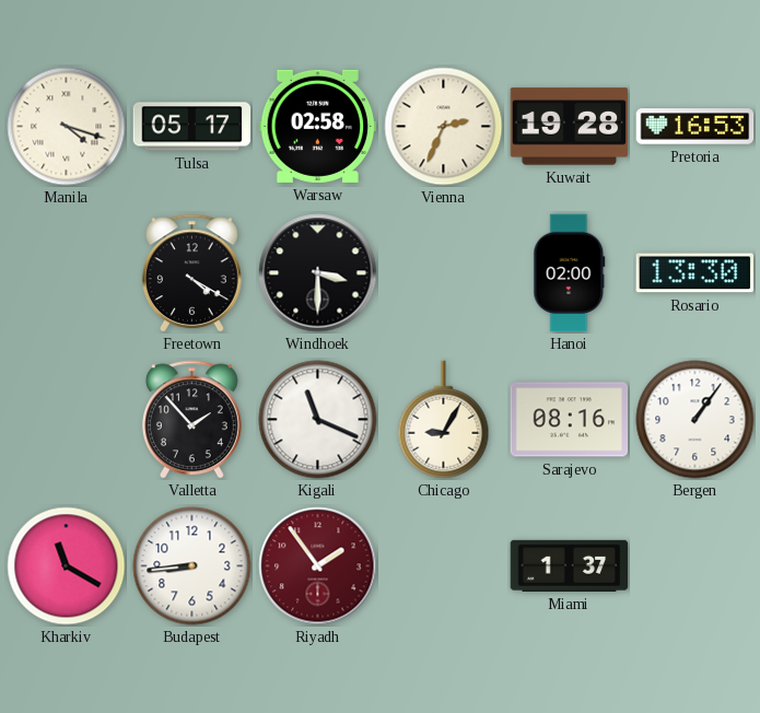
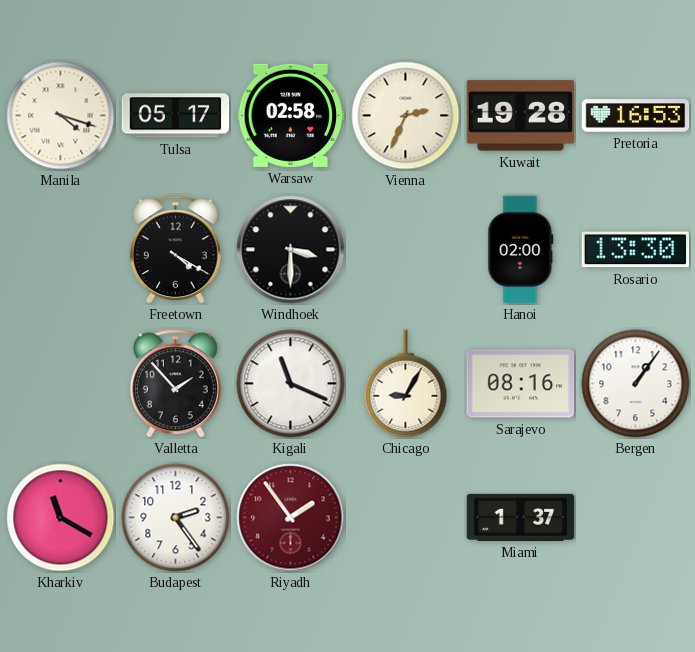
Budapest: 8:44 -> 2:24 (176, 518)
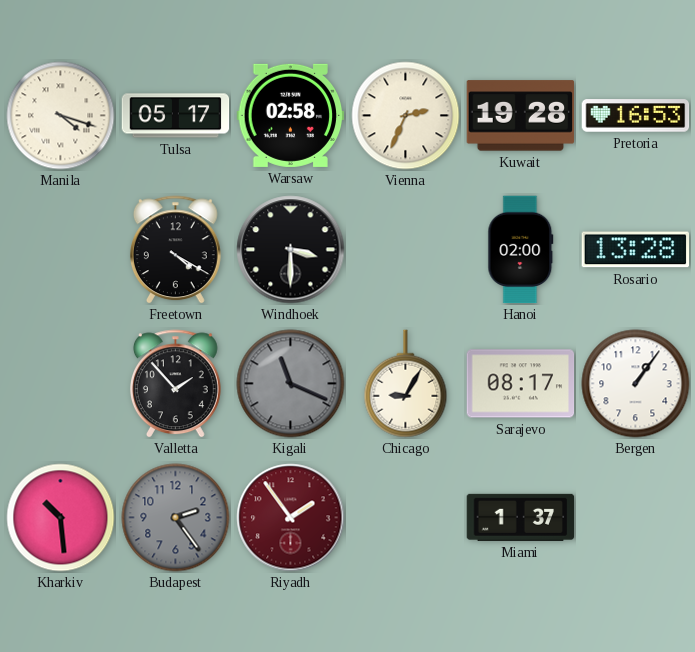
Rosario: 13:30 -> 13:28 (635, 250)
Kigali dial: white -> grey (291, 384)
Sarajevo: 08:16 -> 08:17 (521, 384)
Kharkiv: 11:20 -> 10:29 (61, 518)
Budapest dial: white -> grey (176, 518)
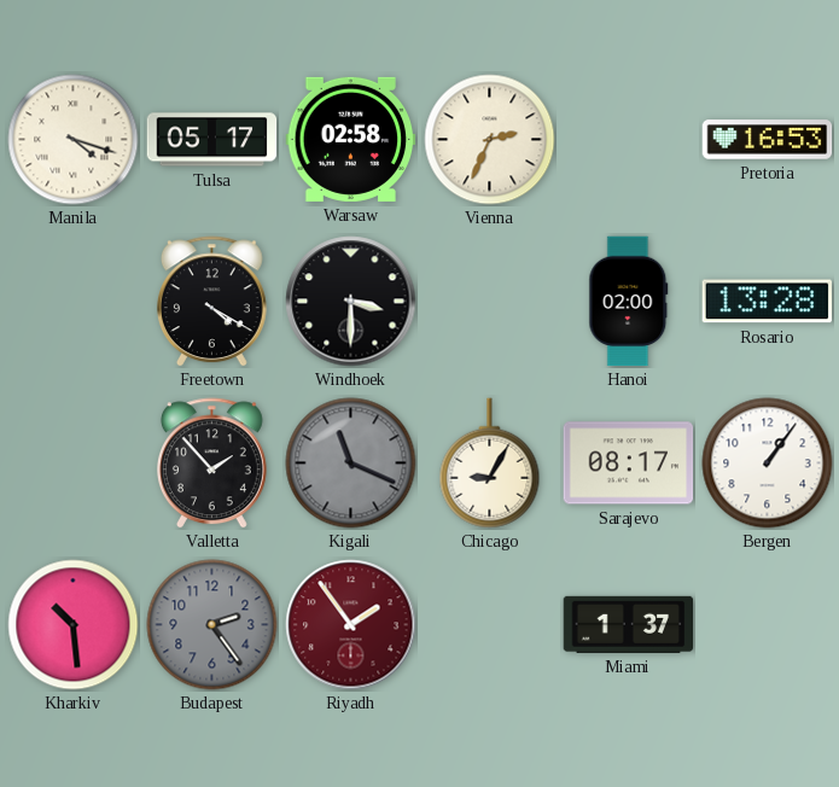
Kuwait: 19:28 -> none (521, 116)
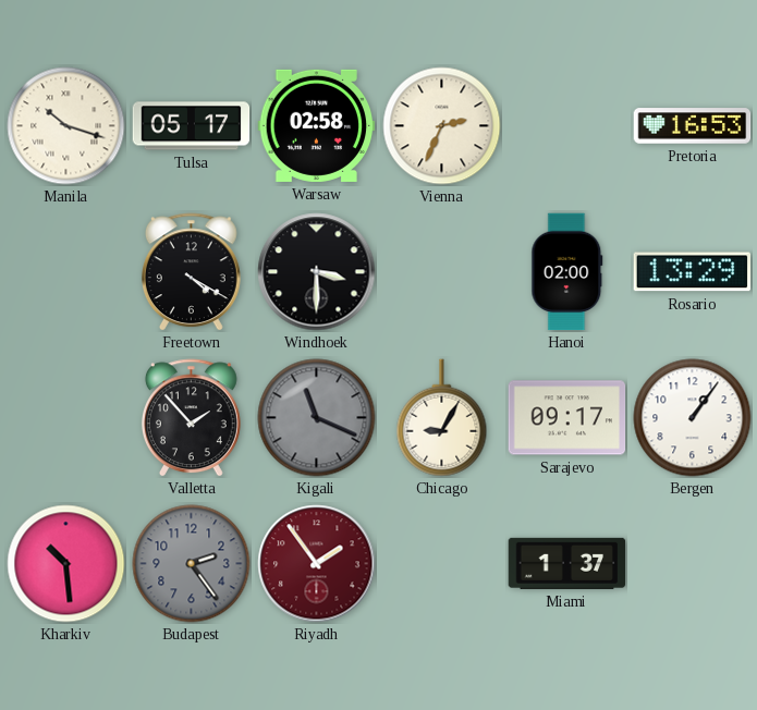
Manila: 4:18 -> 10:18 (66, 126)
Rosario: 13:28 -> 13:29 (692, 272)
Sarajevo: 08:17 -> 09:17 (567, 418)
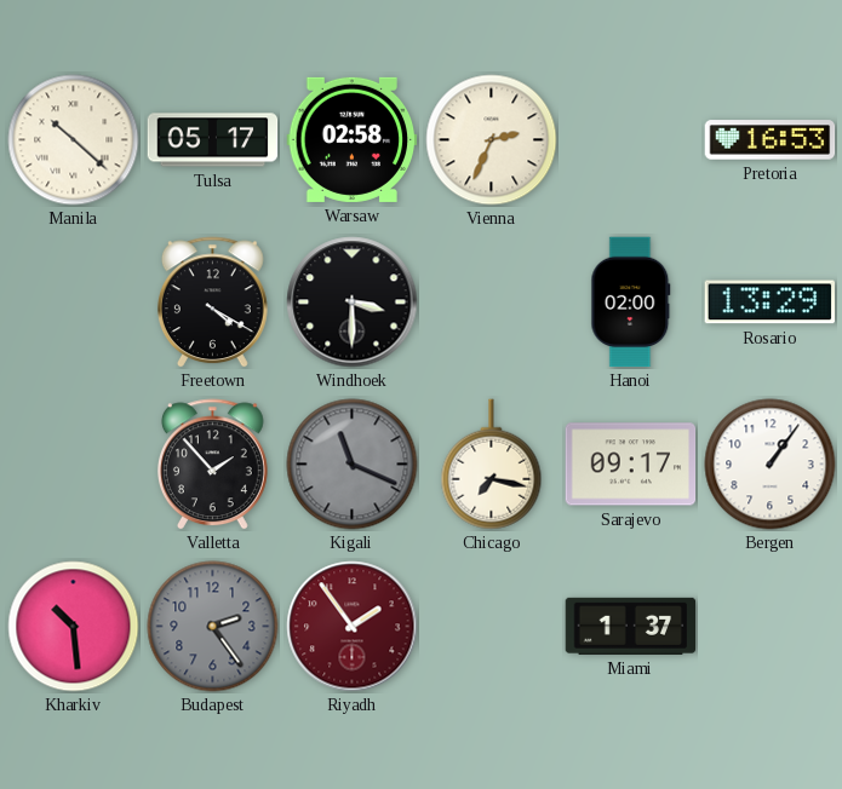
Manila: 10:18 -> 10:22 (74, 140)
Chicago: 9:05 -> 7:17 (492, 465)
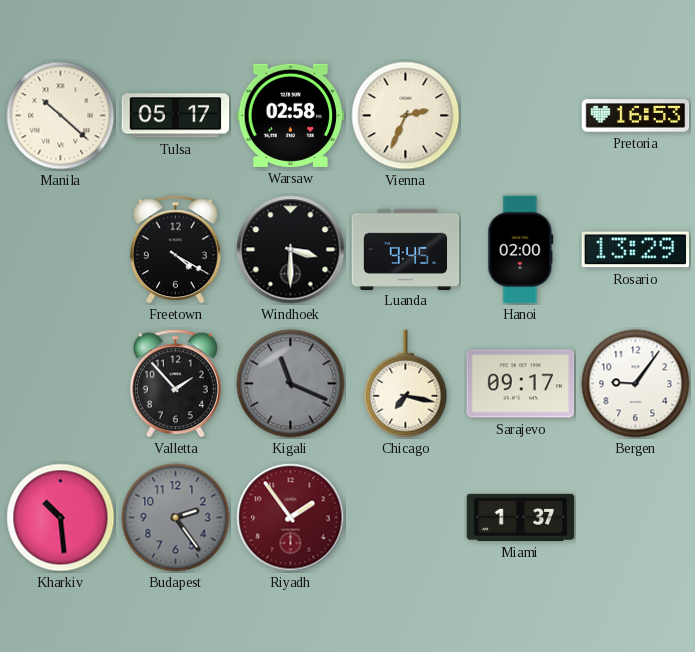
Luanda: none -> 9:45 (406, 249)
Bergen: 1:06 -> 9:06 (636, 384)
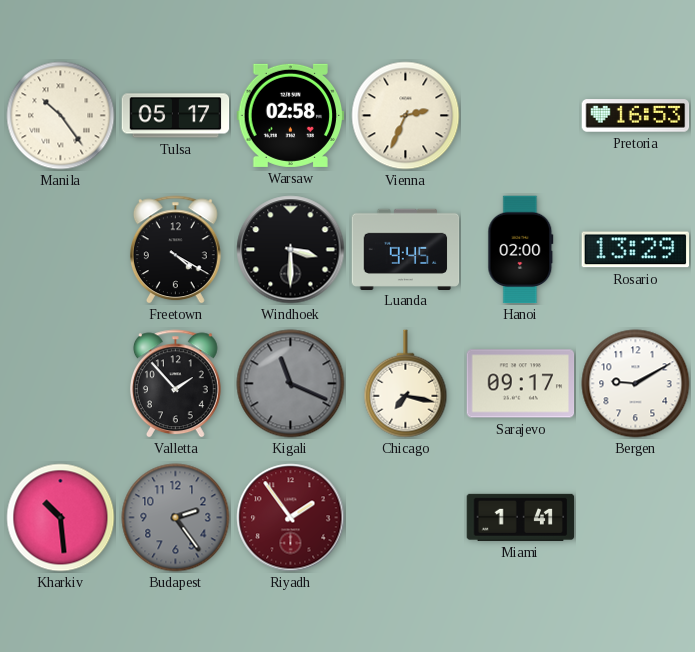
Manila: 10:22 -> 10:24 (61, 116)
Bergen: 9:06 -> 9:10 (636, 384)
Miami: 1:37 -> 1:41 (521, 517)
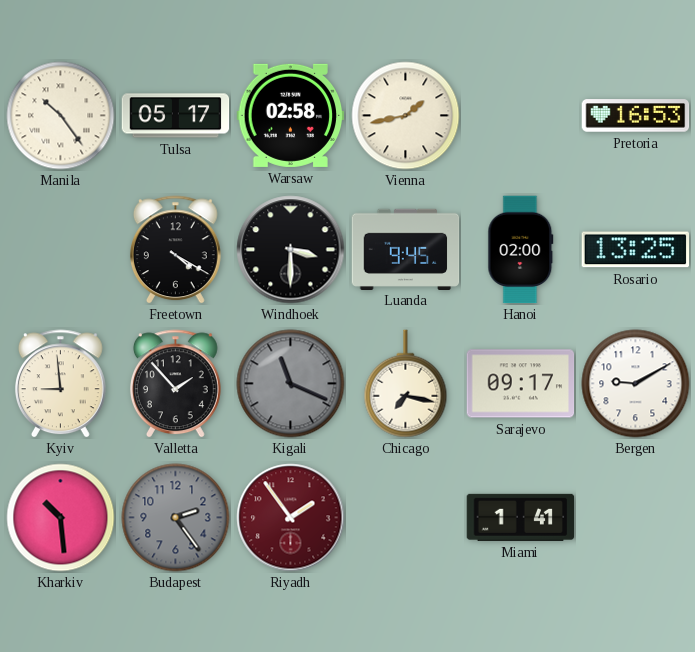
Vienna: 2:34 -> 1:43 (406, 116)
Rosario: 13:29 -> 13:25 (635, 250)
Kyiv: none -> 8:59 (60, 384)
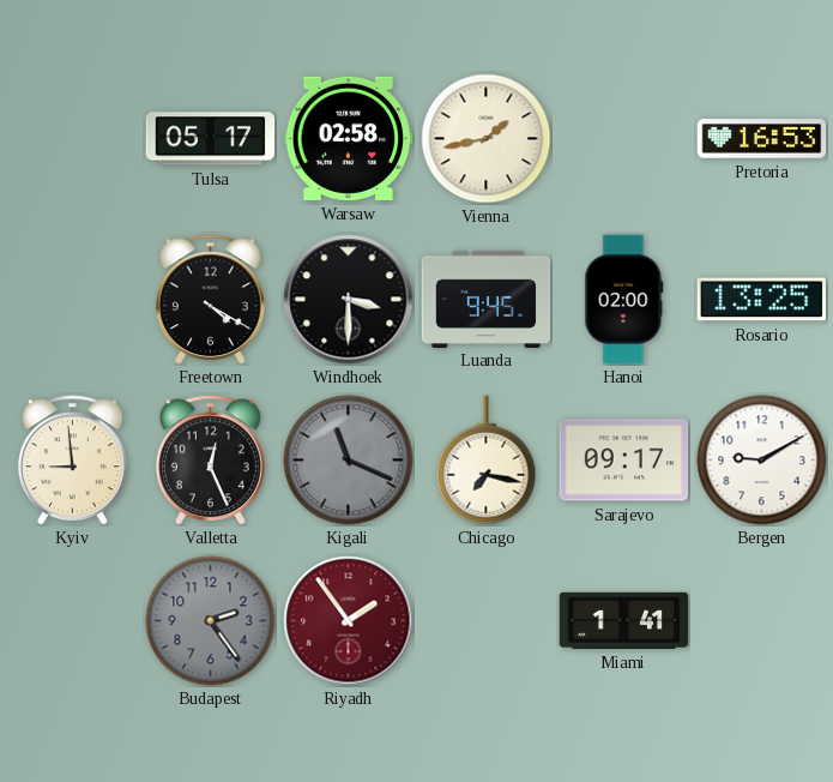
Manila: 10:24 -> none (61, 116)
Valletta: 1:53 -> 12:26 (210, 461)
Kharkiv: 10:29 -> none (61, 518)
